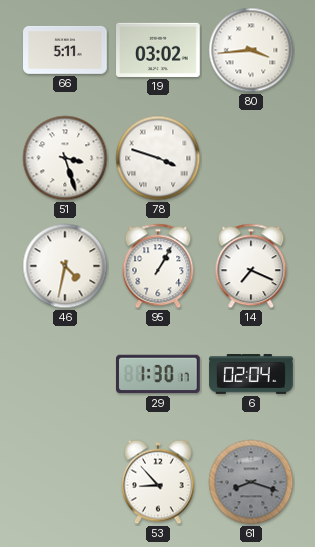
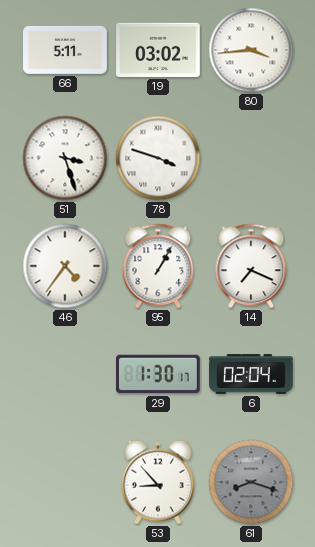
46: 4:32 -> 4:36 (65, 266)
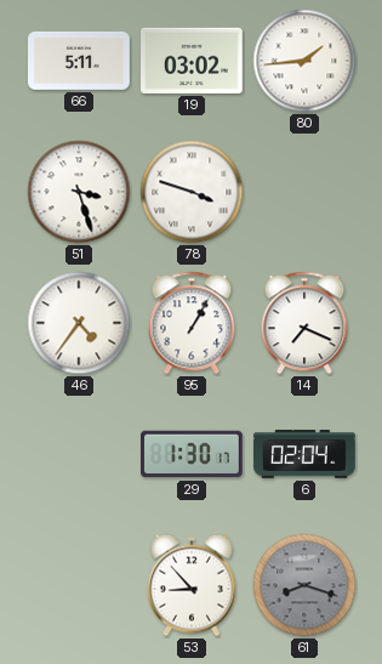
80: 3:44 -> 1:44 (304, 61)
